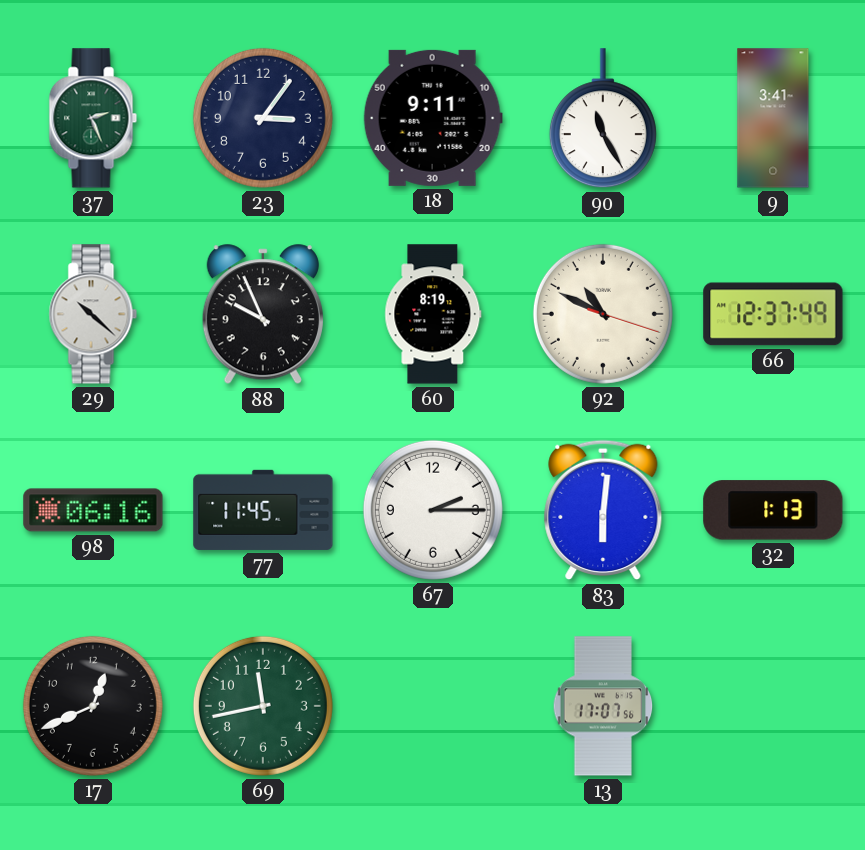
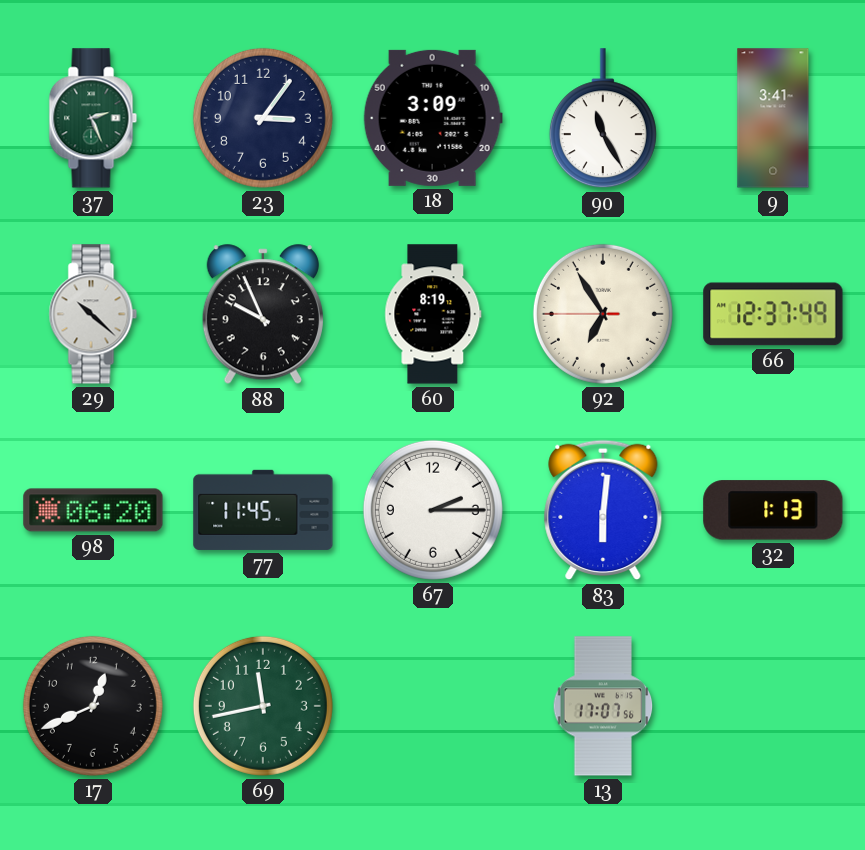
18: 9:11 -> 3:09 (433, 118)
92: 10:49 -> 6:54 (603, 314)
98: 06:16 -> 06:20 (93, 510)
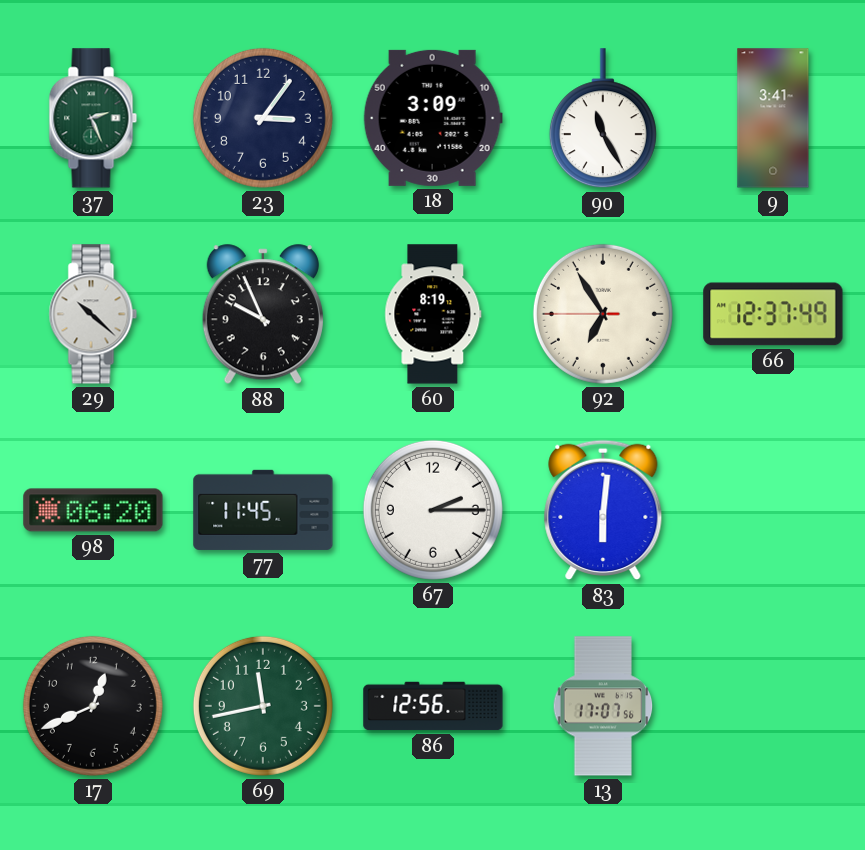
32: 1:13 -> none (773, 510)
86: none -> 12:56 (433, 706)
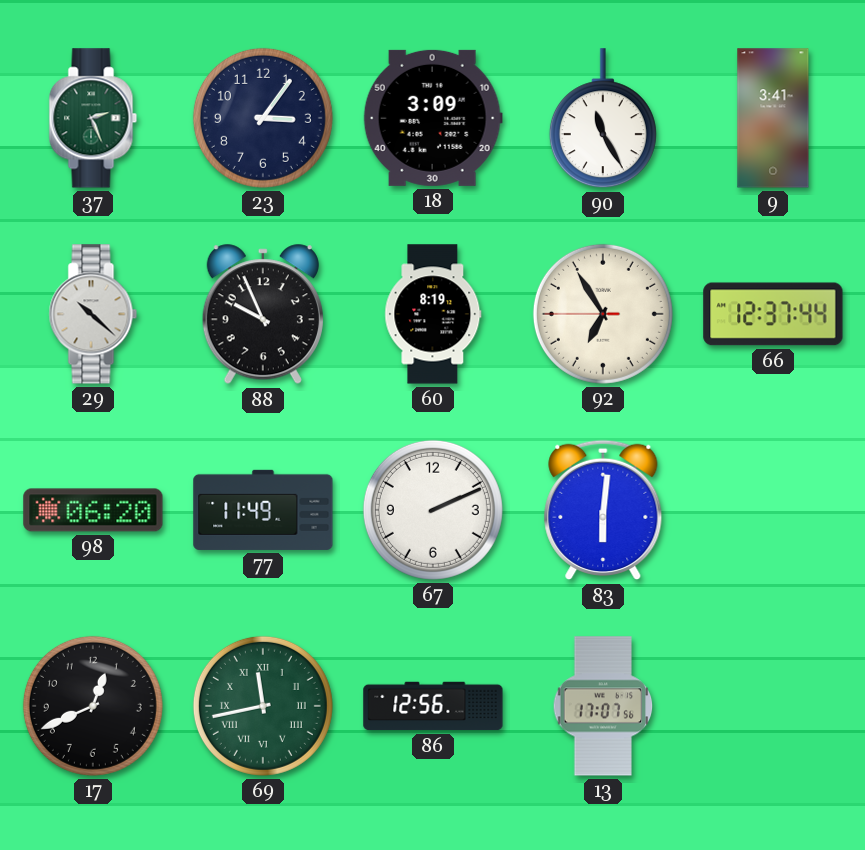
66: 12:37:49 -> 12:37:44 (773, 314)
77: 11:45 -> 11:49 (263, 510)
67: 2:15 -> 2:11 (433, 510)
69 numerals: Arabic -> Roman (263, 706)
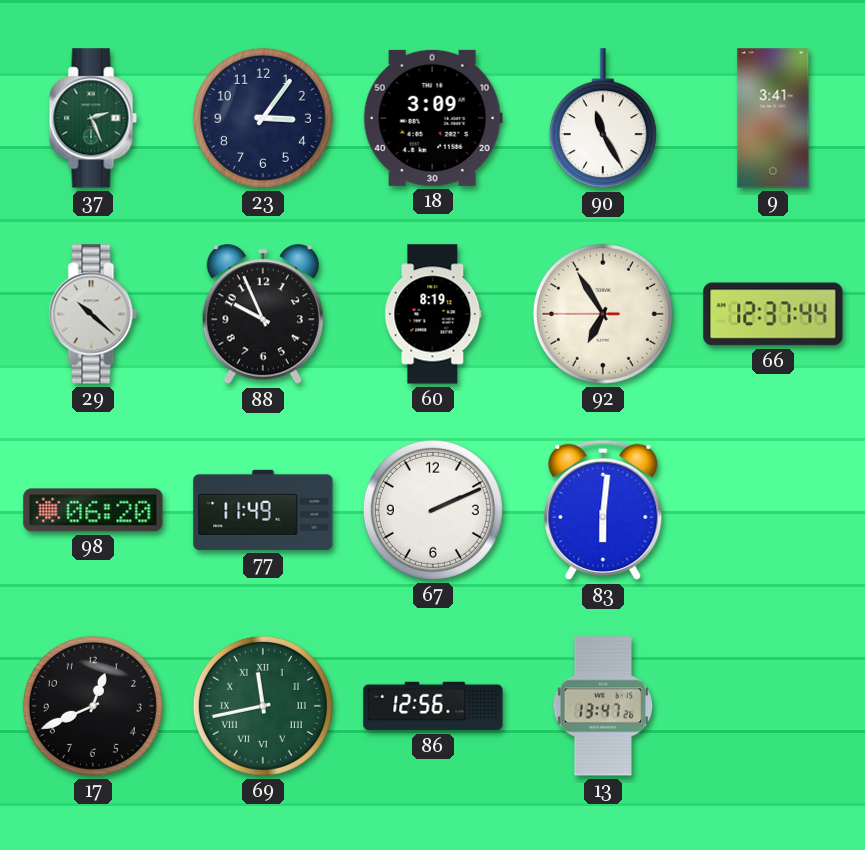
13: 17:07 -> 13:47 (603, 706)
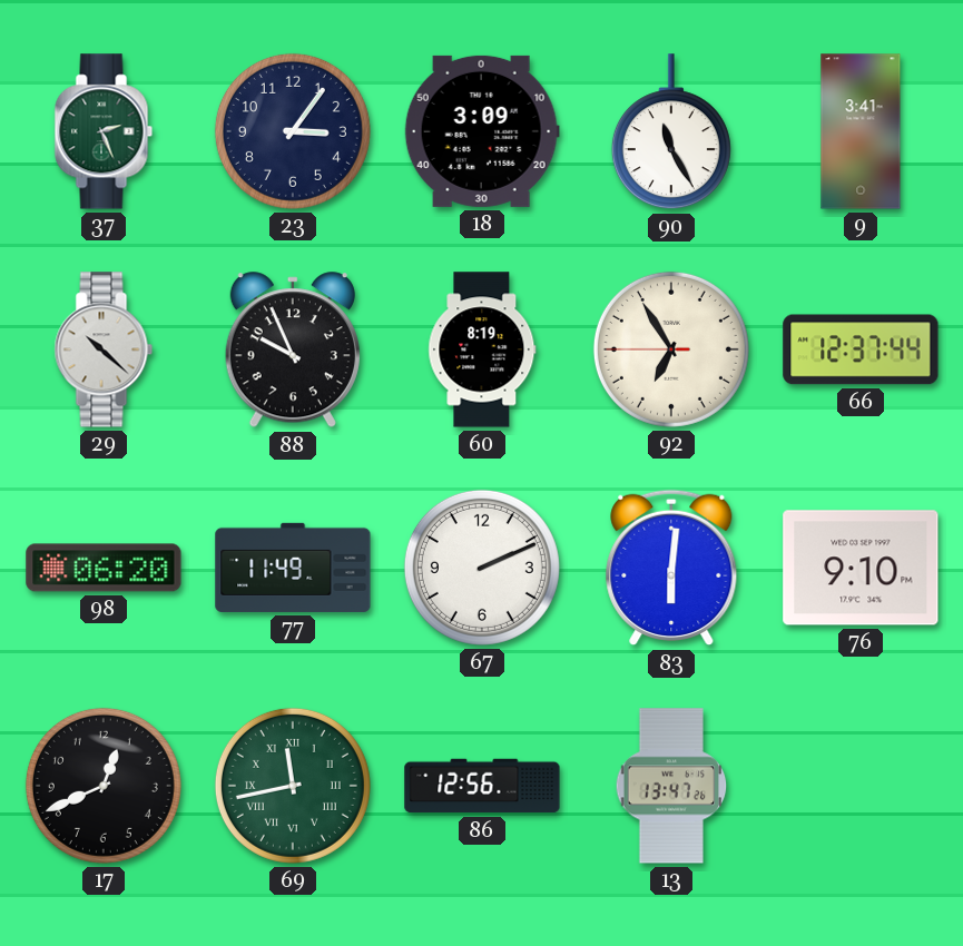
76: none -> 9:10 (861, 568)
